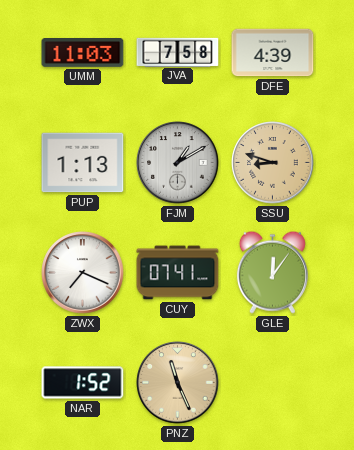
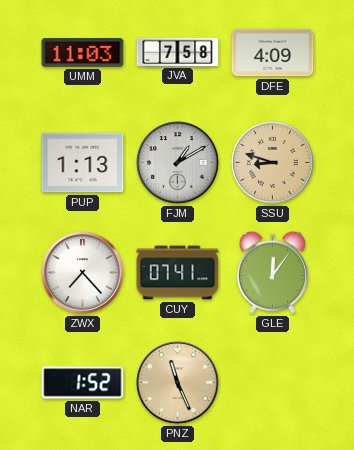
DFE: 4:39 -> 4:09 (273, 53)
ZWX: 7:19 -> 7:23 (83, 273)
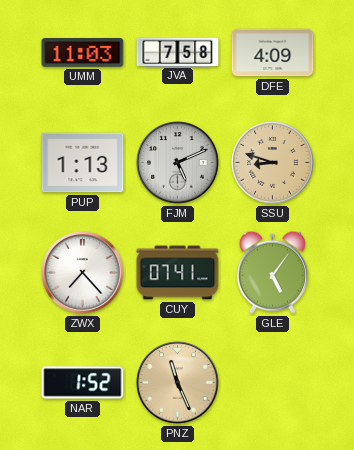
FJM: 1:10 -> 5:11 (178, 163)
GLE: 12:06 -> 5:06 (272, 272)
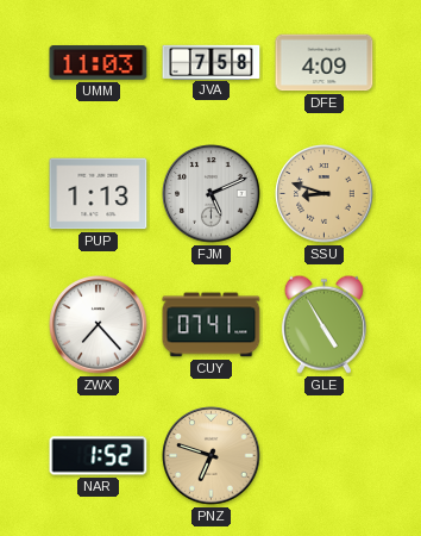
GLE: 5:06 -> 4:55 (323, 324)
PNZ: 11:26 -> 6:48 (212, 456)
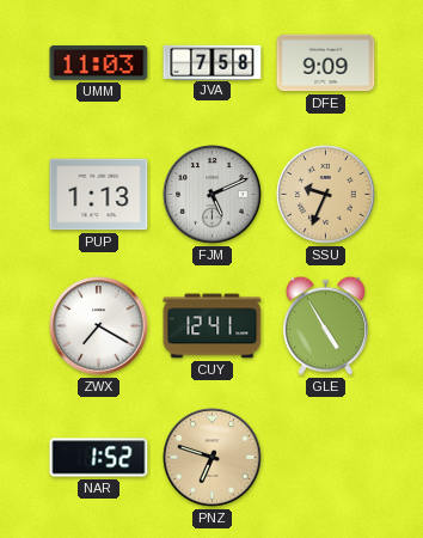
DFE: 4:09 -> 9:09 (326, 63)
SSU: 8:48 -> 9:34 (326, 195)
ZWX: 7:23 -> 7:20 (99, 326)
CUY: 07:41 -> 12:41 (213, 326)
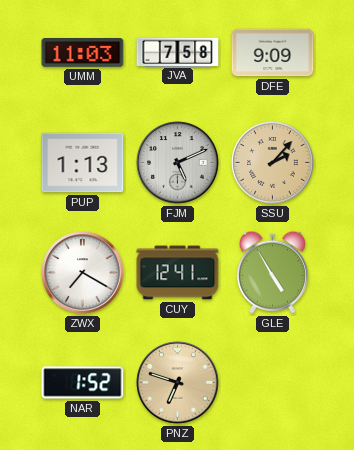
SSU: 9:34 -> 2:07 (273, 163)
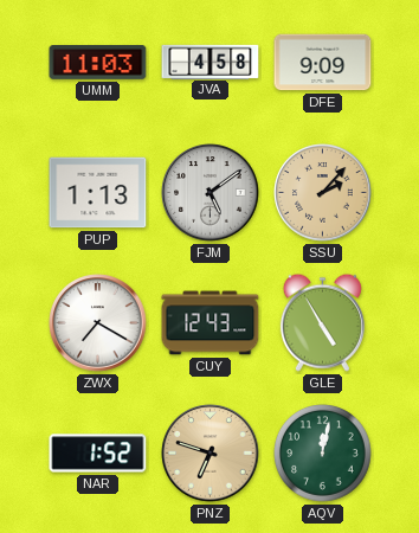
JVA: 7:58 -> 4:58 (211, 62)
FJM: 5:11 -> 5:09 (211, 193)
CUY: 12:41 -> 12:43 (211, 323)
AQV: none -> 12:02 (323, 454)
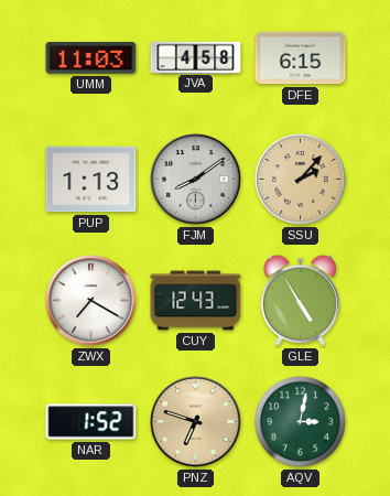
DFE: 9:09 -> 6:15 (301, 58)
FJM: 5:09 -> 8:09 (196, 180)
AQV: 12:02 -> 3:02 (301, 422)
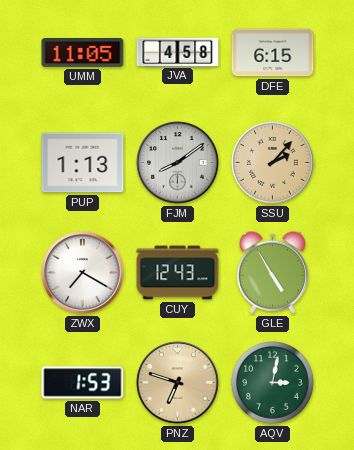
UMM: 11:03 -> 11:05 (83, 53)
NAR: 1:52 -> 1:53 (83, 383)
